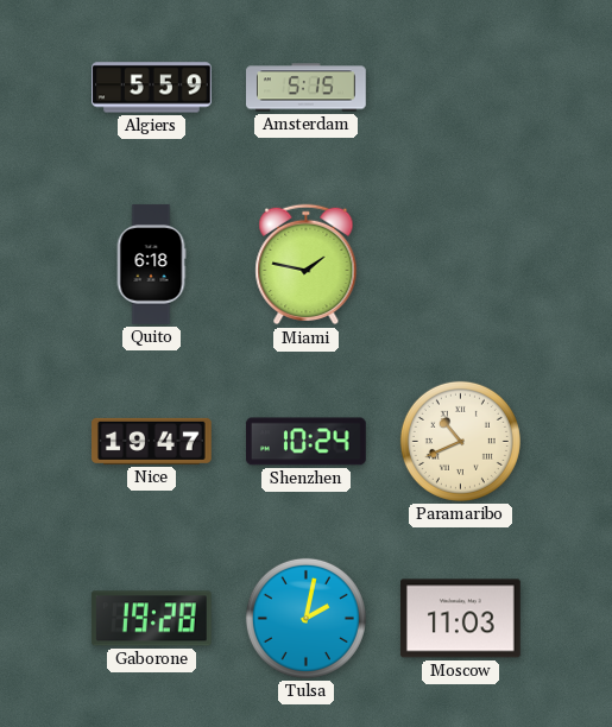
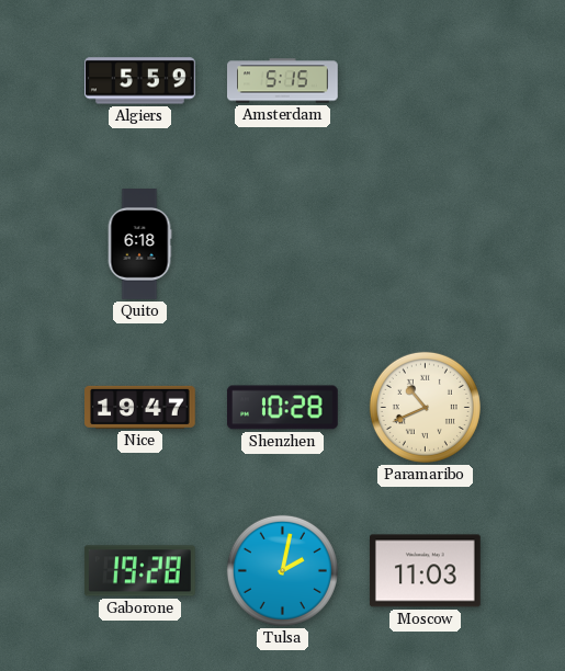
Miami: 1:47 -> none (307, 265)
Shenzhen: 10:24 -> 10:28 (283, 408)
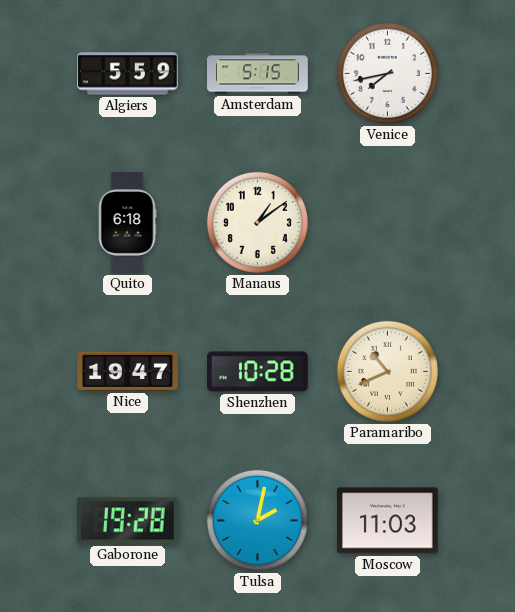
Venice: none -> 7:43 (387, 73)
Manaus: none -> 1:09 (257, 222)
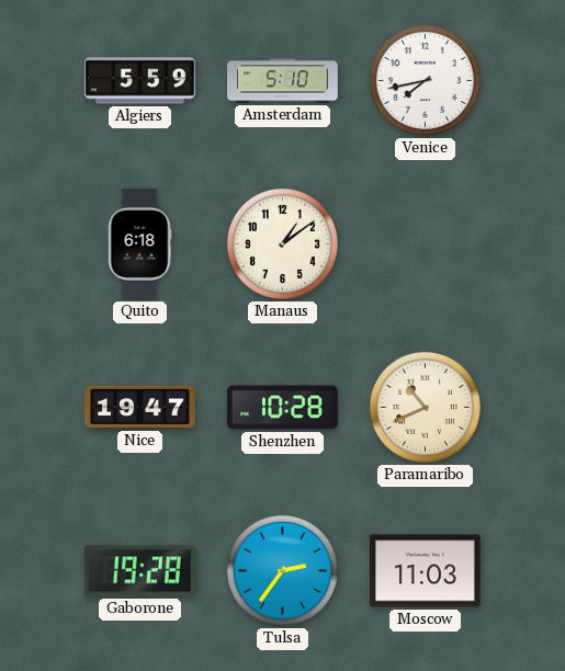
Amsterdam: 5:15 -> 5:10 (283, 81)
Tulsa: 2:02 -> 2:36 (282, 570)
